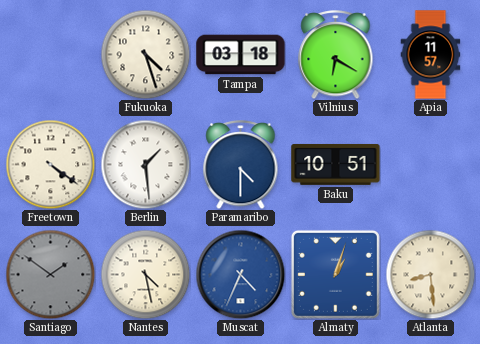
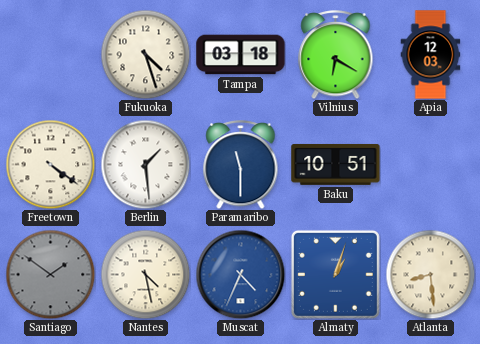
Apia: 11:57 -> 12:03 (431, 55)
Paramaribo: 4:30 -> 11:30 (241, 165)
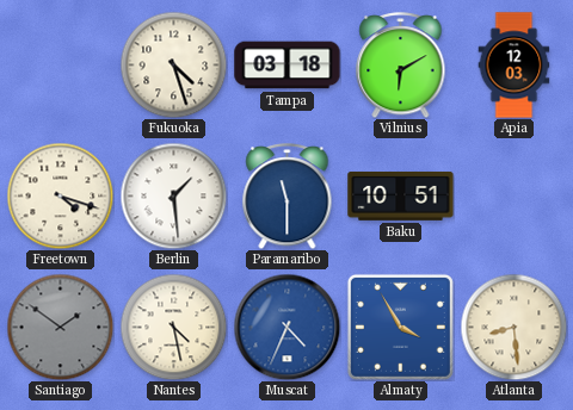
Vilnius: 6:20 -> 6:10 (401, 66)
Freetown: 4:21 -> 4:18 (60, 195)
Almaty: 1:03 -> 3:55 (400, 327)
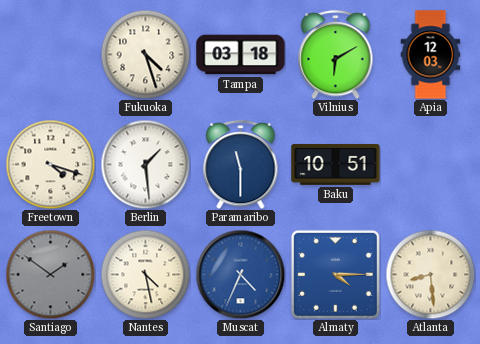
Almaty: 3:55 -> 4:15 (335, 274)
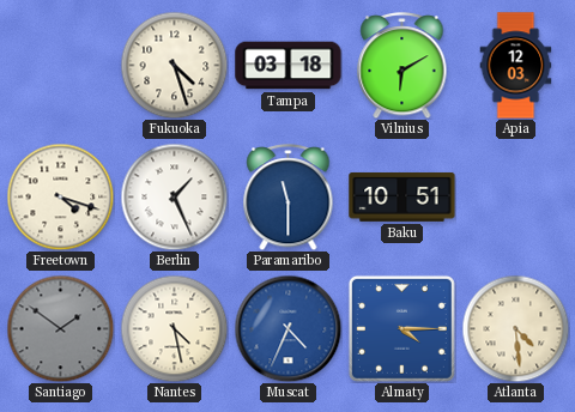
Berlin: 1:29 -> 1:26 (174, 196)
Atlanta: 8:29 -> 4:29 (515, 328)
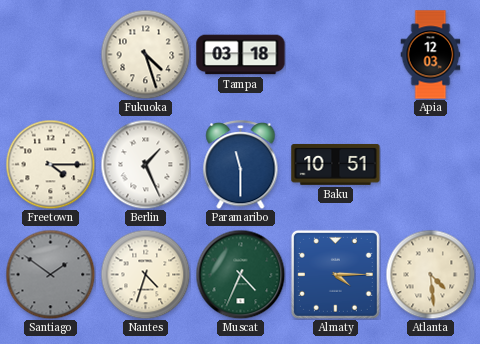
Vilnius: 6:10 -> none (402, 66)
Freetown: 4:18 -> 4:15 (50, 164)
Nantes: 4:28 -> 4:33 (145, 274)
Muscat dial: blue -> green (240, 274)
